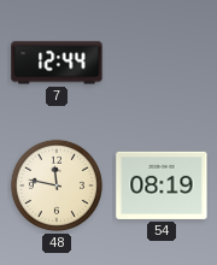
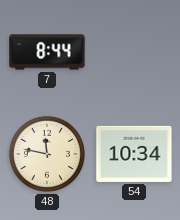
7: 12:44 -> 8:44 (47, 52)
54: 08:19 -> 10:34 (134, 154)
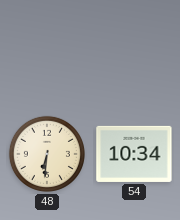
7: 8:44 -> none (47, 52)
48: 11:47 -> 6:31 (47, 154)
